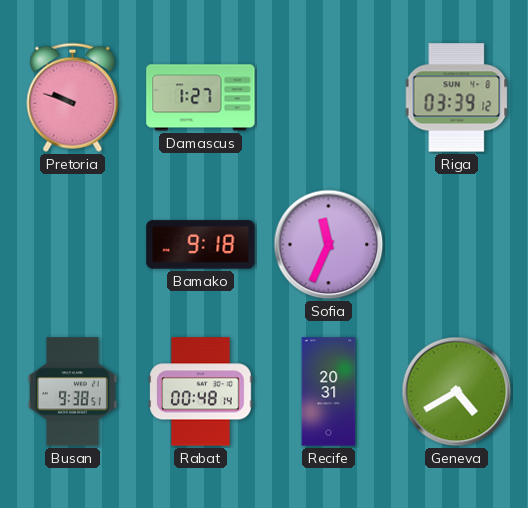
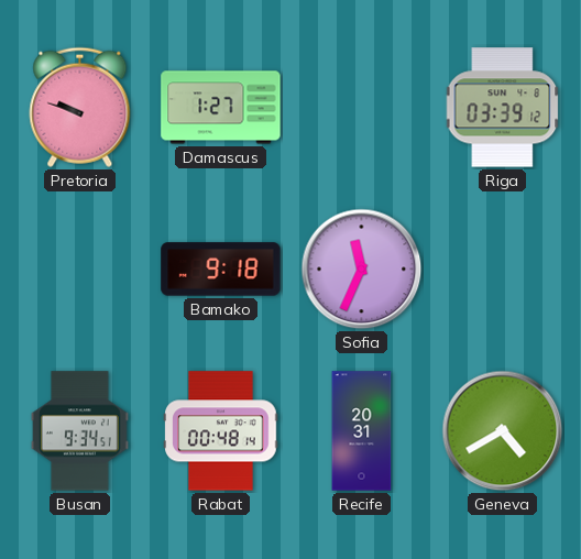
Busan: 9:38 -> 9:34 (79, 431)
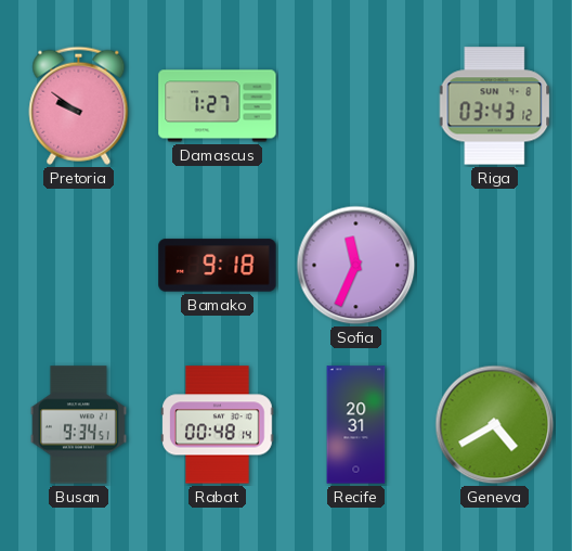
Pretoria: 9:48 -> 9:51 (79, 105)
Riga: 03:39 -> 03:43 (495, 106)
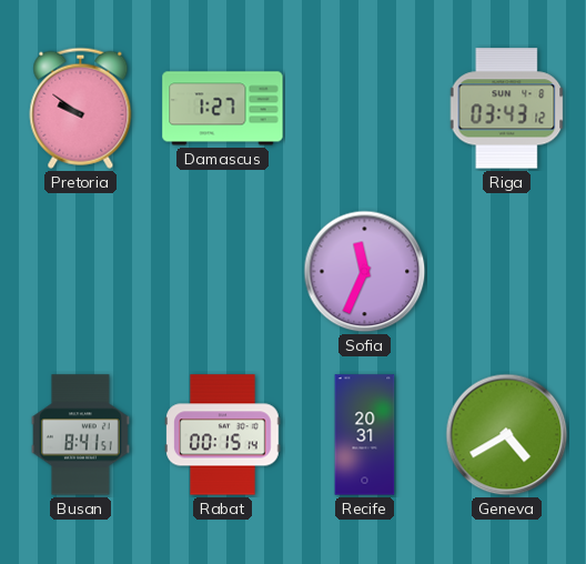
Bamako: 9:18 -> none (218, 266)
Busan: 9:34 -> 8:41 (80, 435)
Rabat: 00:48 -> 00:15 (223, 435)
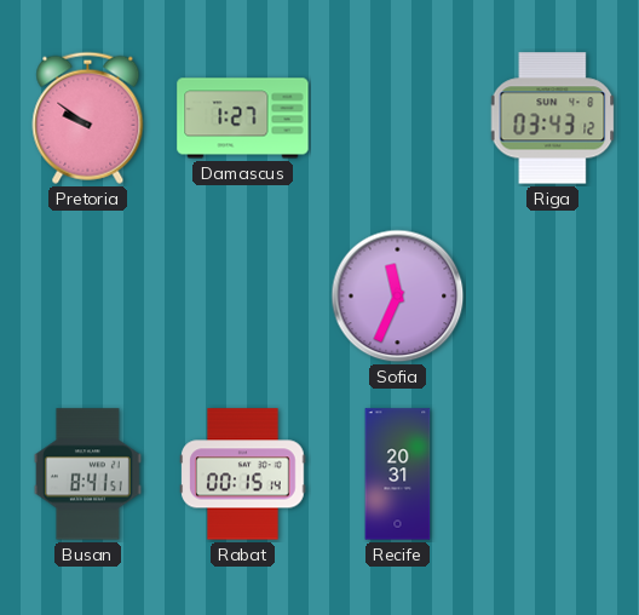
Geneva: 4:40 -> none (507, 435)
